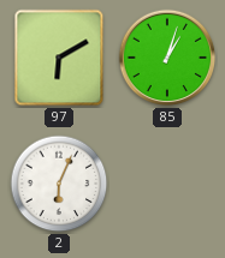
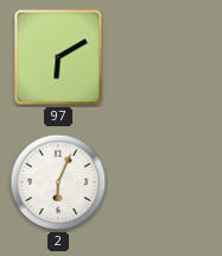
85: 1:03 -> none (167, 58)
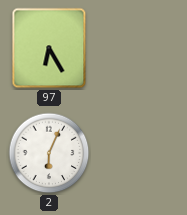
97: 6:10 -> 6:25 (49, 48)
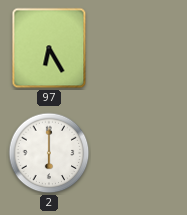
2: 6:04 -> 6:00 (49, 153)
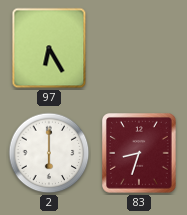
83: none -> 8:33 (140, 154)
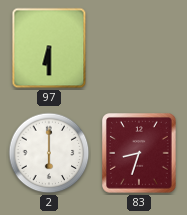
97: 6:25 -> 6:30 (49, 48)
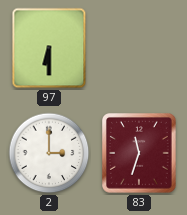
2: 6:00 -> 3:00 (49, 153)
83: 8:33 -> 11:33 (140, 154)
